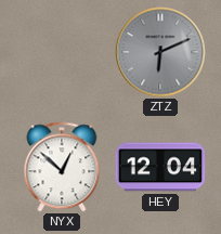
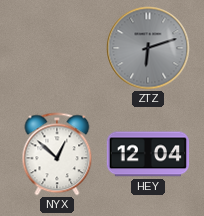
ZTZ: 6:11 -> 6:12 (148, 48)
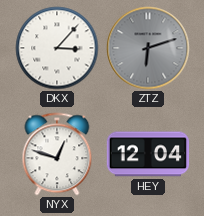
DKX: none -> 3:07 (57, 48)
NYX: 12:52 -> 12:48 (57, 154)
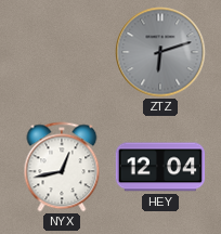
DKX: 3:07 -> none (57, 48)
NYX: 12:48 -> 12:43 (62, 167)
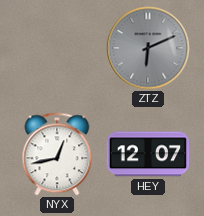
ZTZ: 6:12 -> 6:11 (148, 48)
HEY: 12:04 -> 12:07 (148, 154)
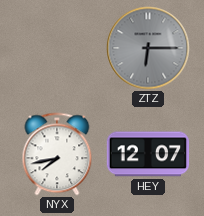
ZTZ: 6:11 -> 6:15 (148, 48)
NYX: 12:43 -> 7:43 (57, 154)
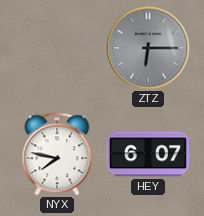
NYX: 7:43 -> 7:47 (57, 154)
HEY: 12:07 -> 6:07 (148, 154)
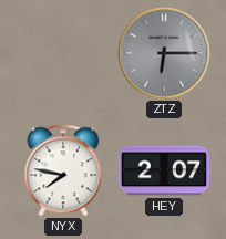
HEY: 6:07 -> 2:07 (164, 170)
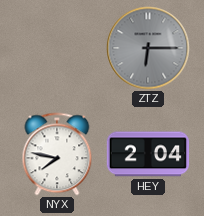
HEY: 2:07 -> 2:04 (148, 154)
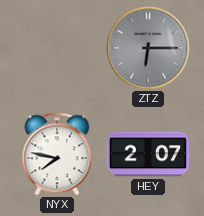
HEY: 2:04 -> 2:07 (148, 154)
